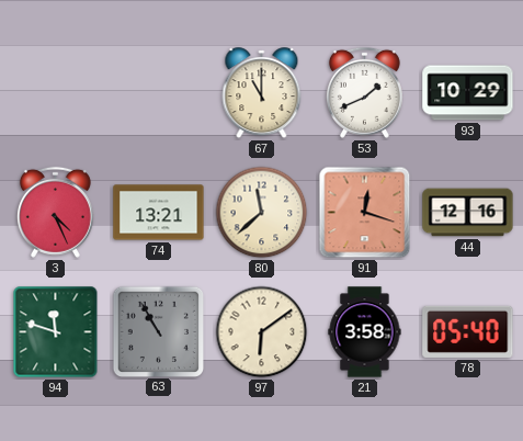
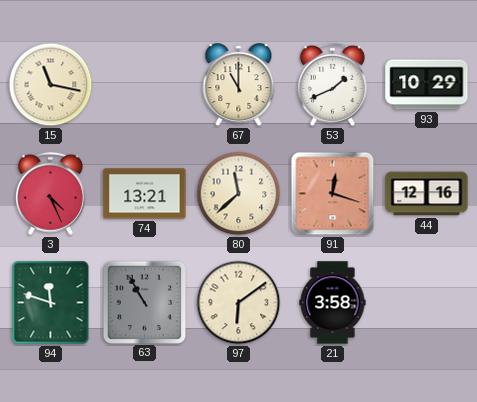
15: none -> 11:17 (51, 85)
78: 05:40 -> none (468, 331)
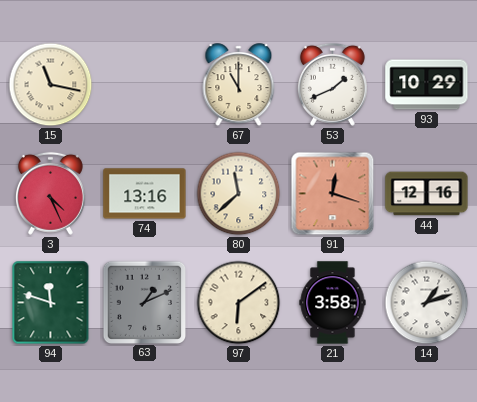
74: 13:21 -> 13:16 (145, 194)
63: 10:55 -> 1:11 (144, 302)
14: none -> 1:12 (427, 303)
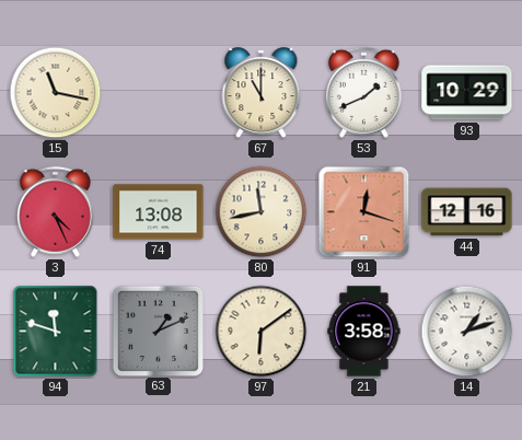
74: 13:16 -> 13:08 (159, 212)
80: 11:38 -> 11:43 (262, 212)
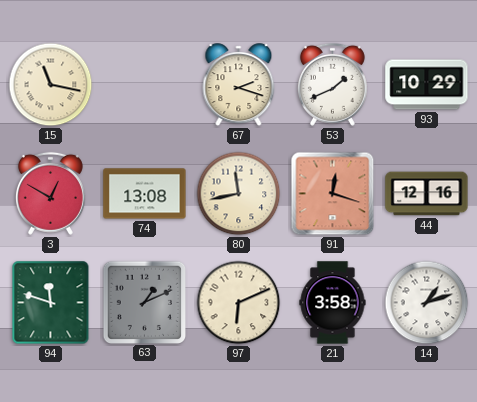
67: 11:00 -> 2:18 (239, 85)
3: 4:26 -> 12:50 (50, 193)
97: 6:09 -> 6:11 (239, 303)
